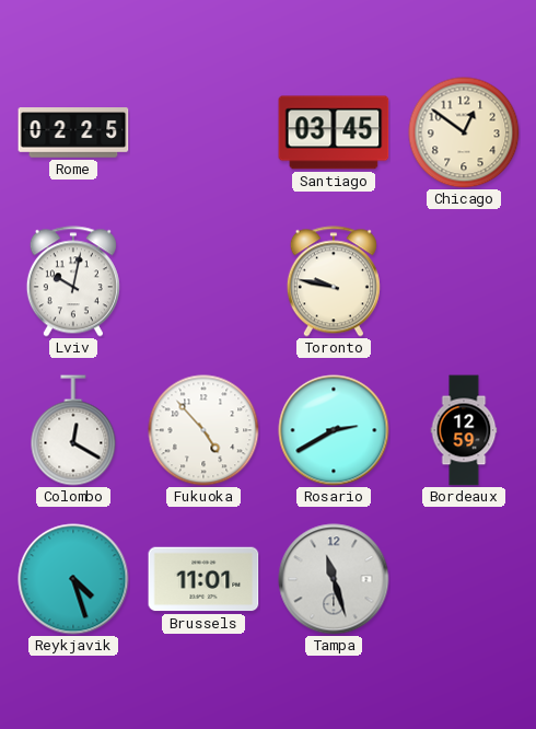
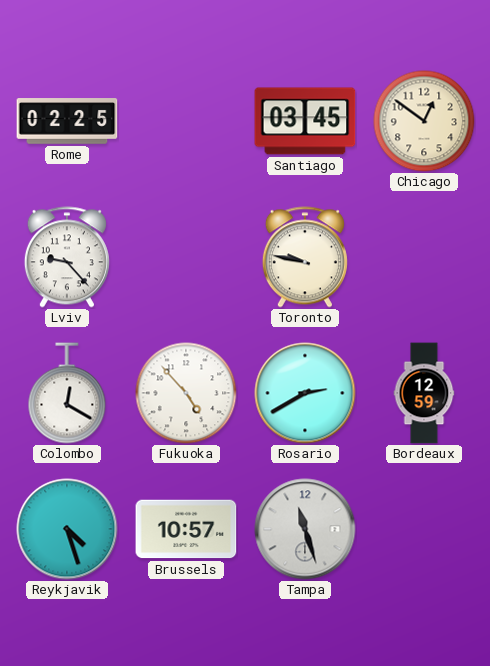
Lviv: 10:02 -> 9:23 (67, 257)
Brussels: 11:01 -> 10:57 (186, 529)
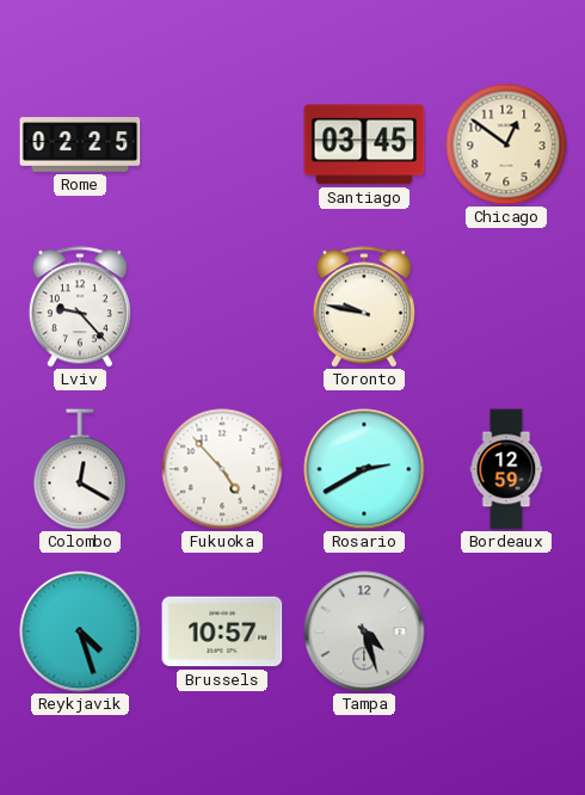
Tampa: 11:27 -> 4:27 (364, 631)
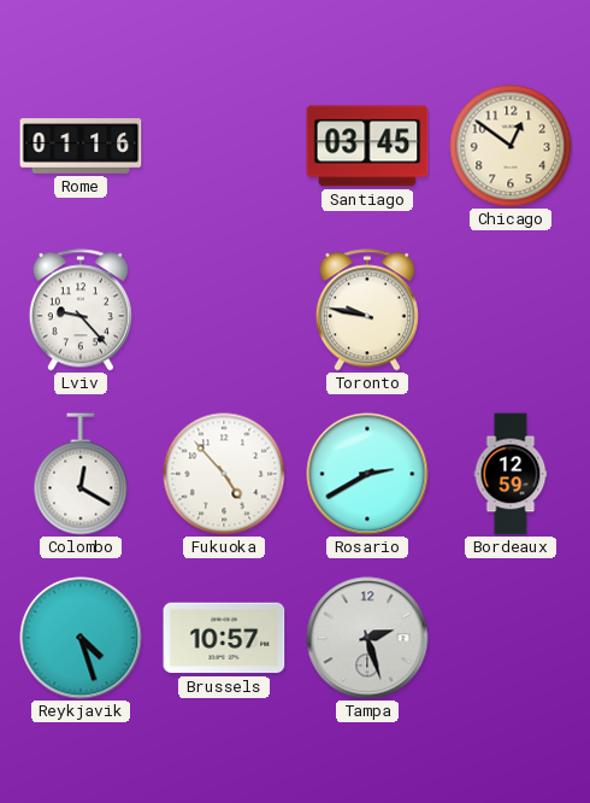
Rome: 02:25 -> 01:16 (81, 146)
Tampa: 4:27 -> 2:27 (367, 638)
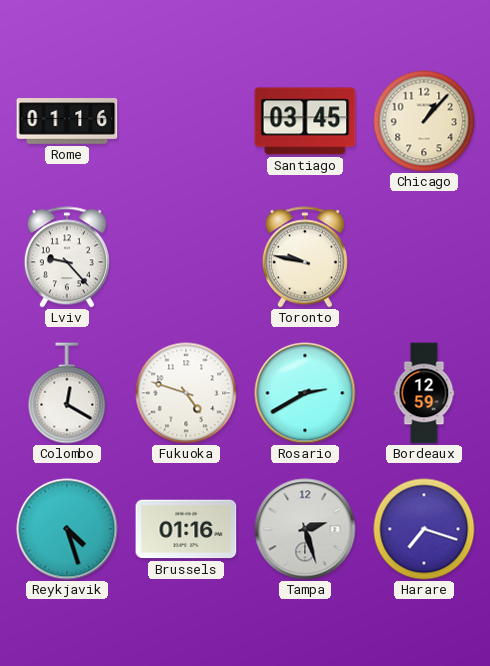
Chicago: 12:51 -> 1:07 (424, 121)
Fukuoka: 4:53 -> 4:48 (186, 393)
Brussels: 10:57 -> 01:16 (186, 529)
Harare: none -> 7:18 (424, 529)
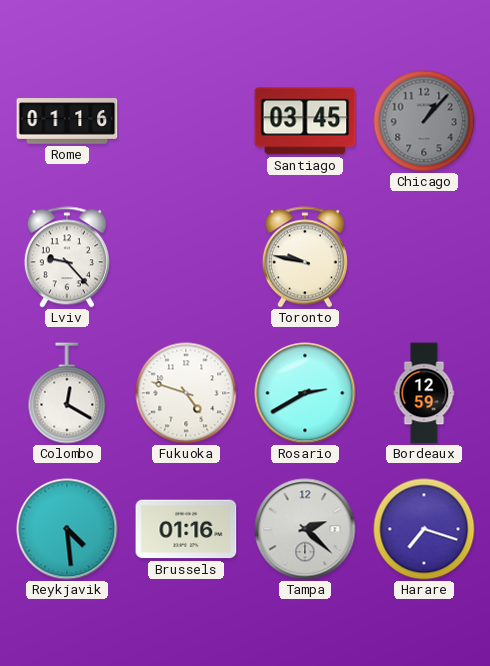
Chicago dial: cream -> grey (424, 121)
Reykjavik: 4:27 -> 4:29 (67, 529)
Tampa: 2:27 -> 2:22 (305, 529)
